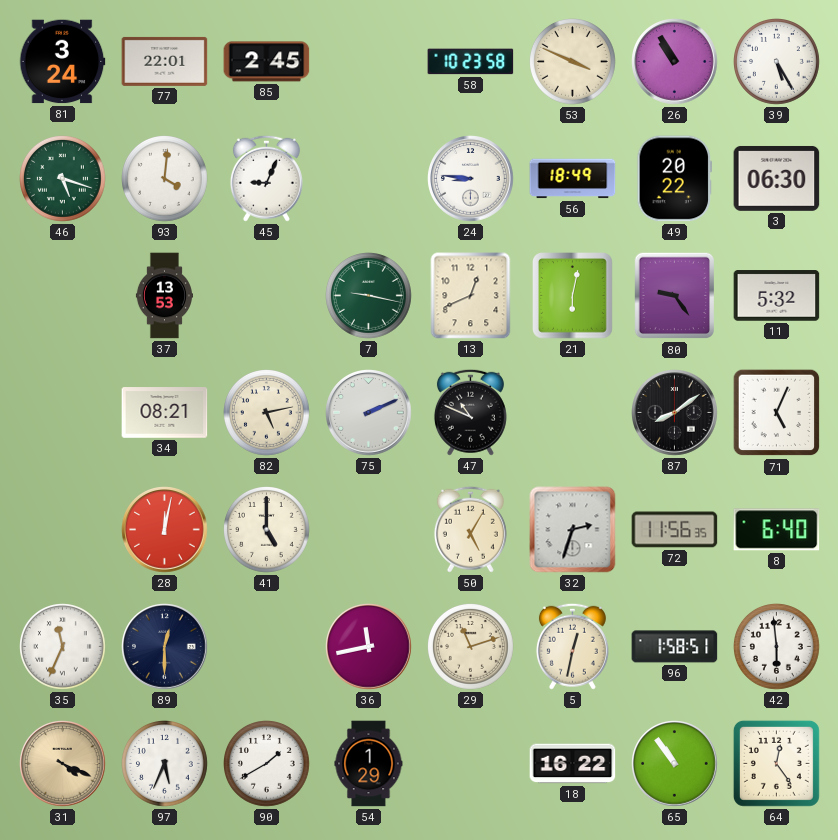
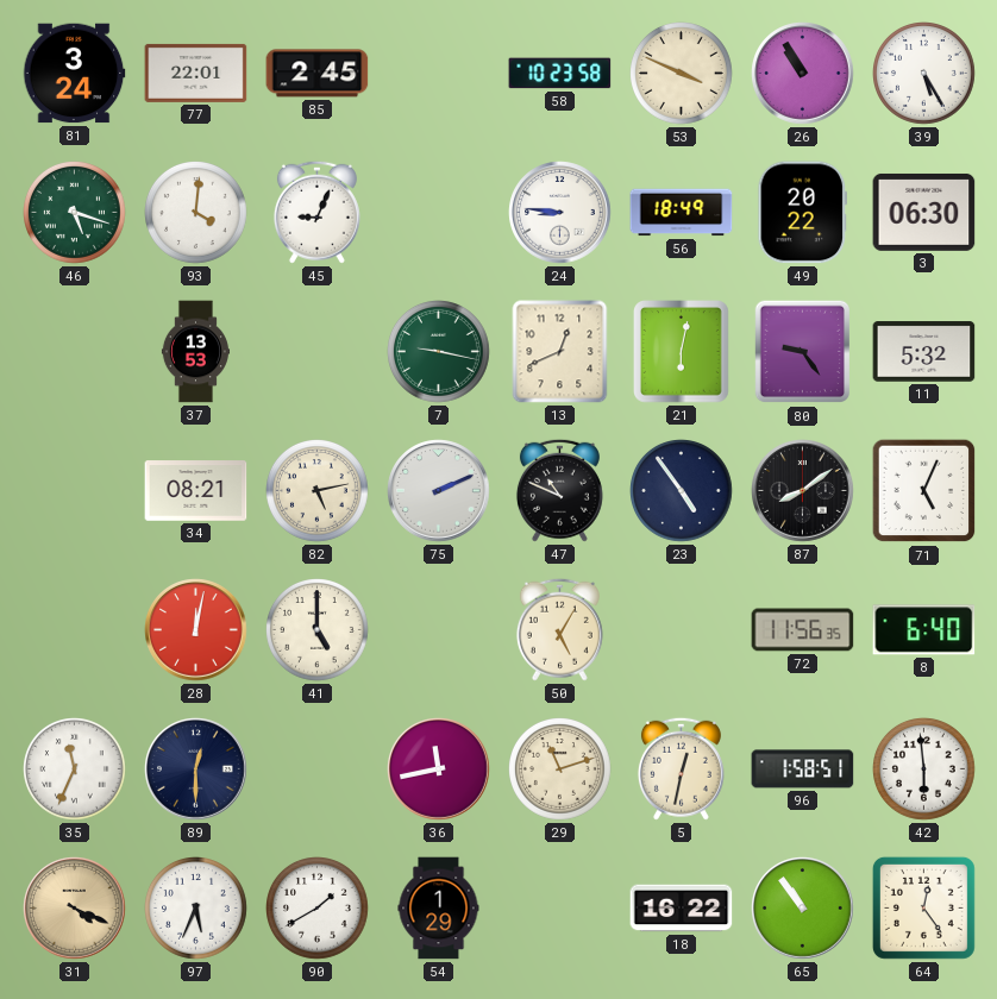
23: none -> 4:54 (682, 491)
32: 2:33 -> none (573, 530)
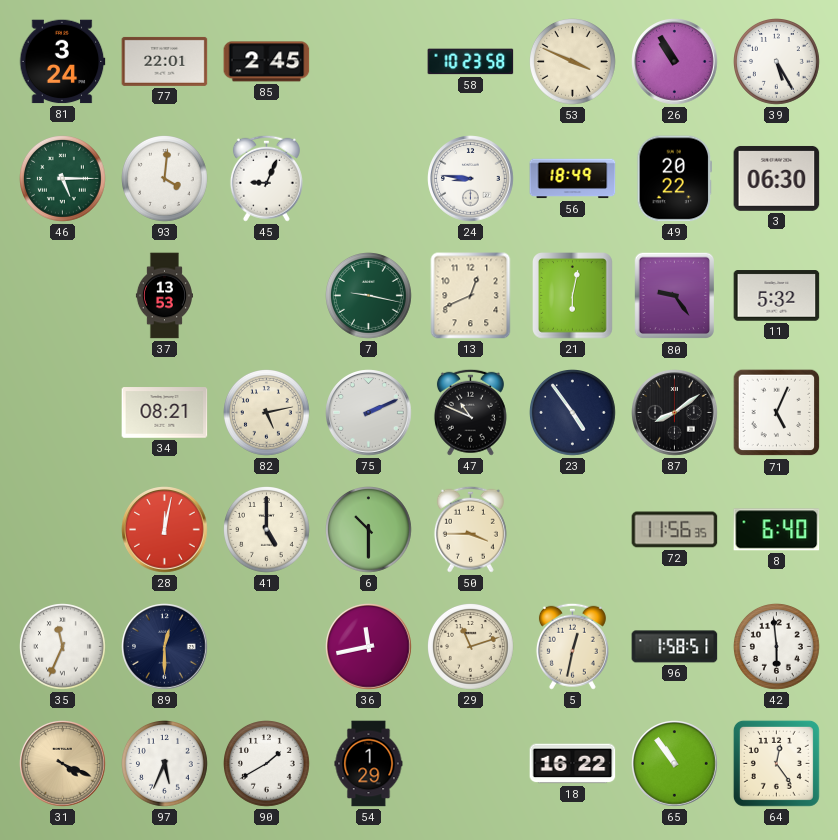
46: 5:18 -> 5:15 (63, 179)
6: none -> 10:30 (369, 530)
50: 5:05 -> 3:45 (470, 529)
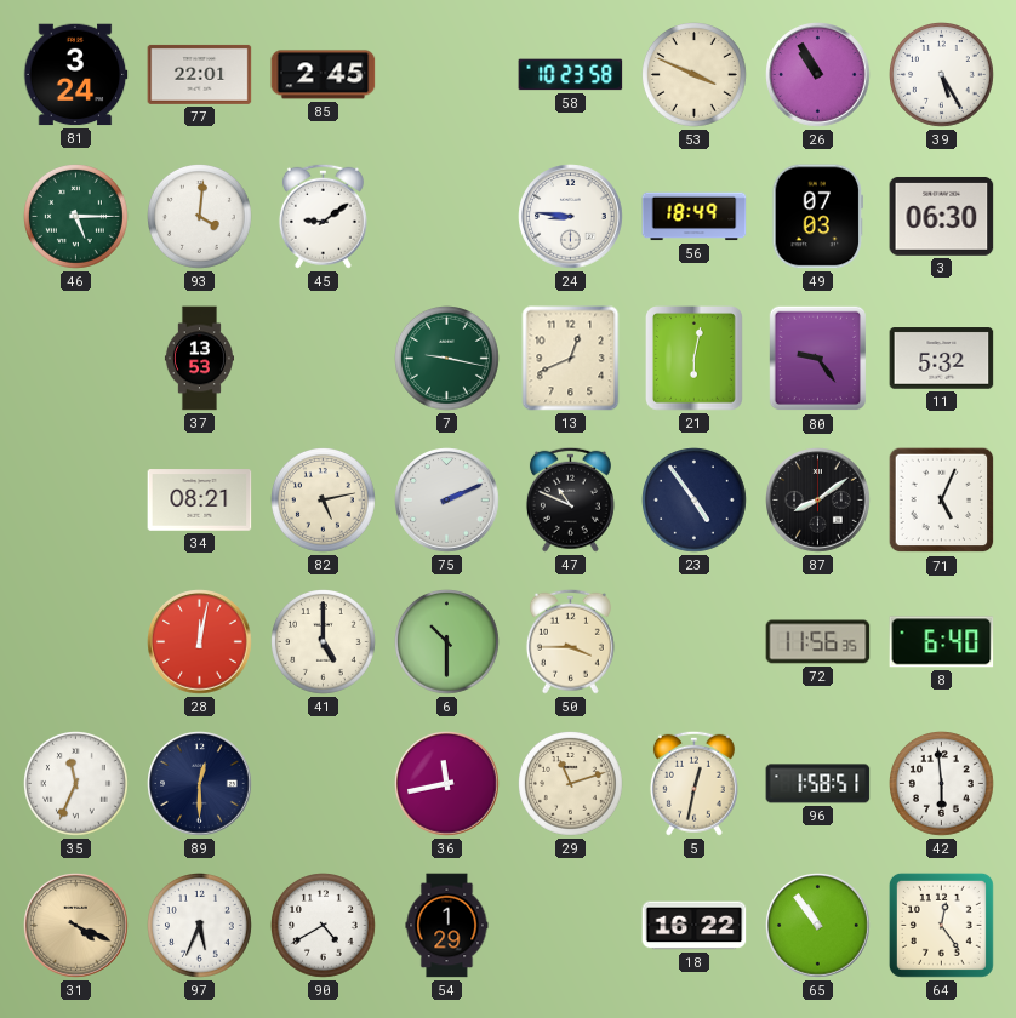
45: 9:04 -> 9:09 (323, 216)
49: 20:22 -> 07:03 (818, 217)
90: 1:40 -> 4:40 (324, 926)
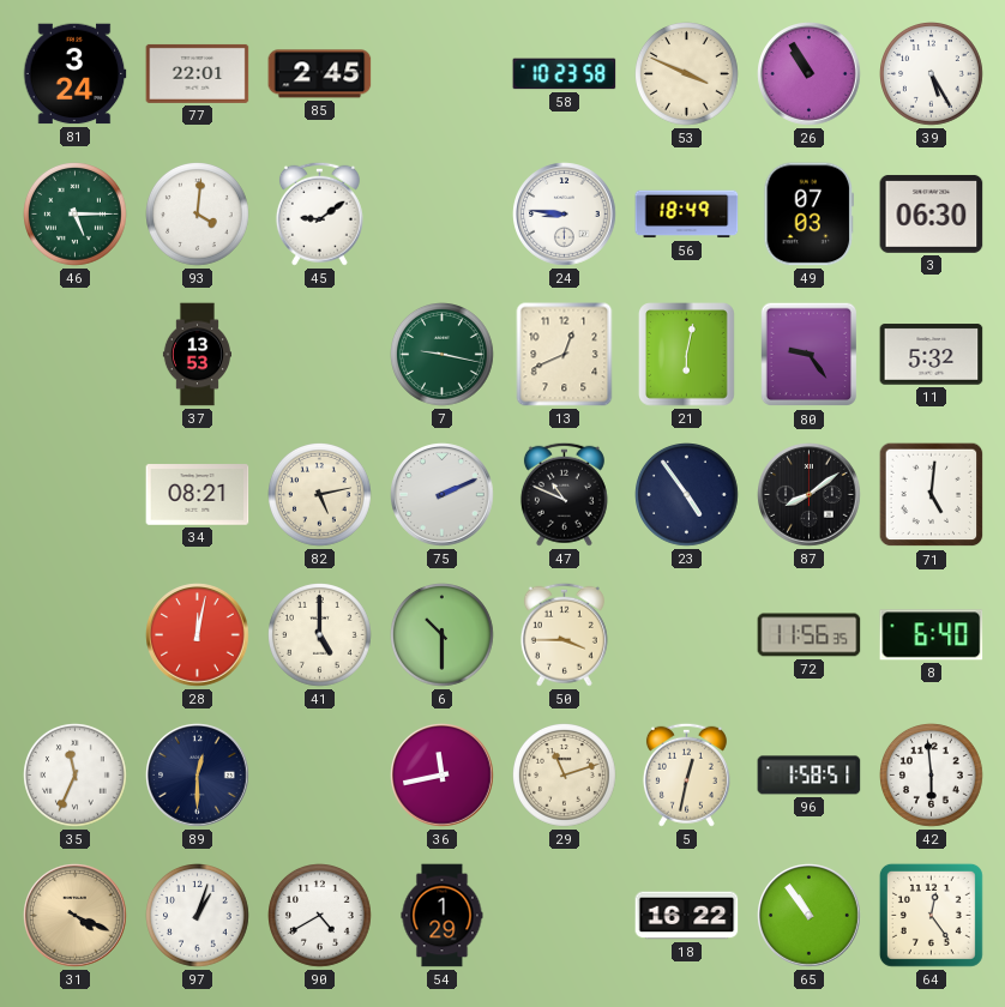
71: 5:04 -> 5:01 (932, 495)
97: 5:34 -> 1:03 (198, 916)
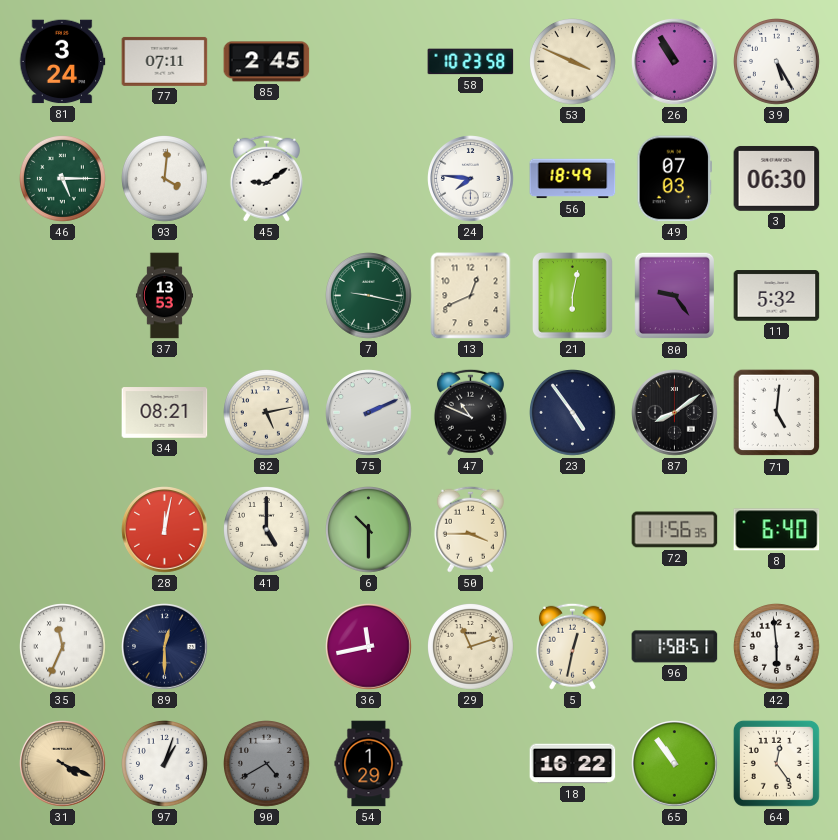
77: 22:01 -> 07:11 (165, 61)
24: 8:46 -> 7:46 (471, 179)
90 dial: white -> grey (267, 764)
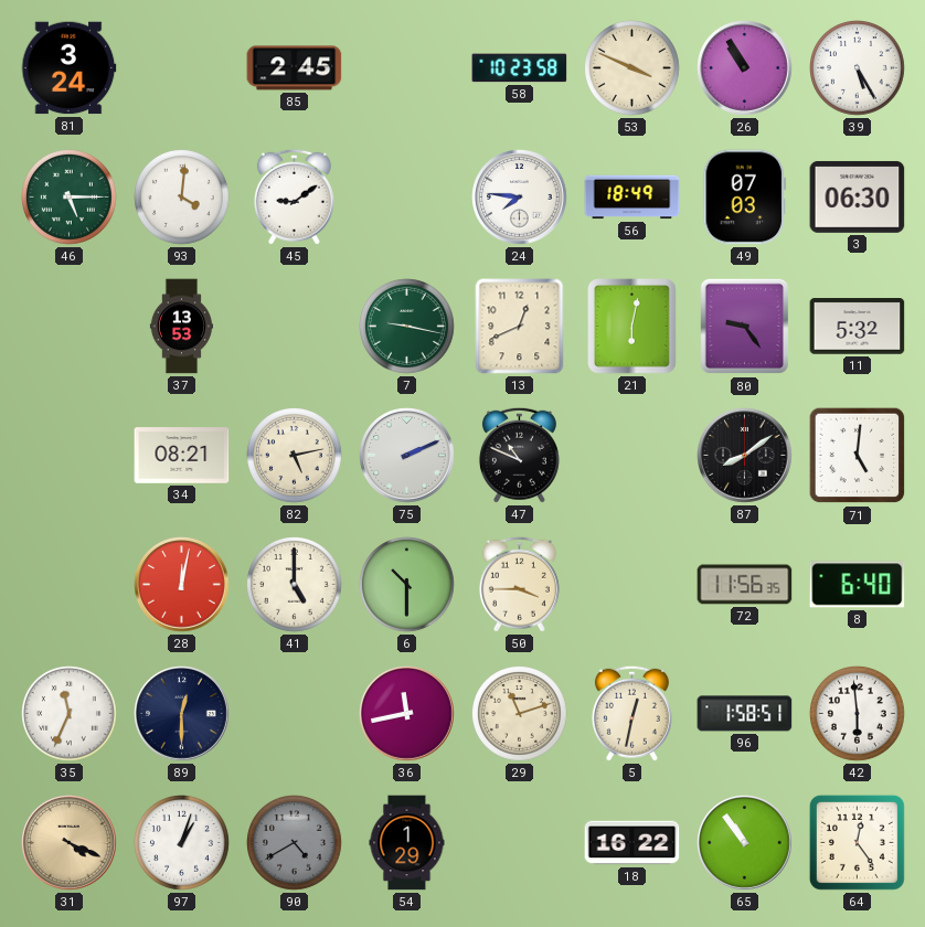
77: 07:11 -> none (165, 61)
23: 4:54 -> none (573, 413)
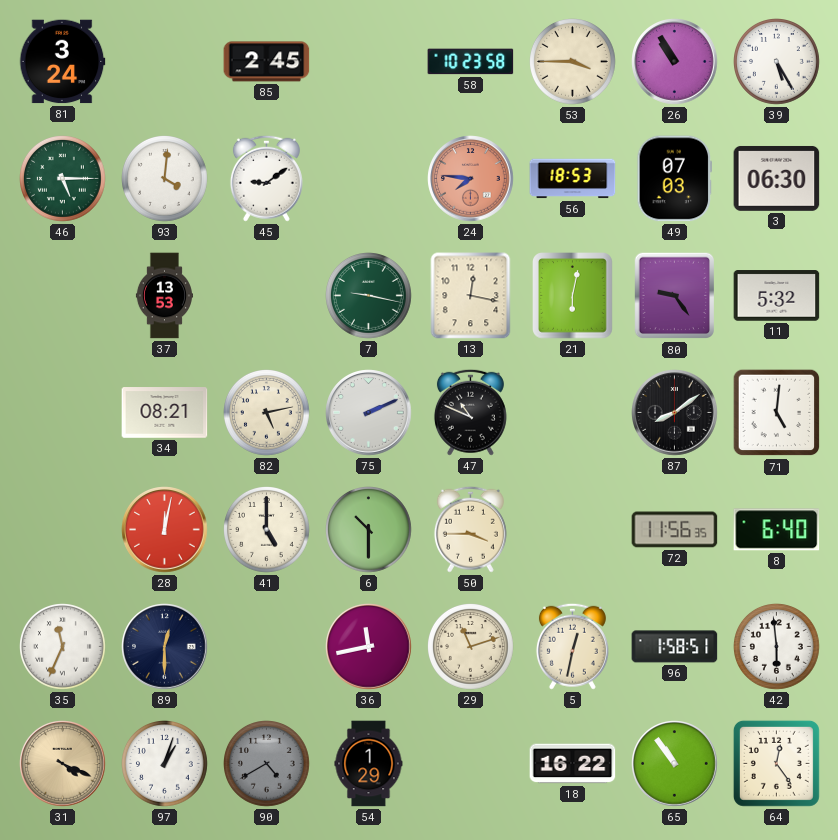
53: 3:49 -> 3:45 (573, 62)
24 dial: white -> salmon (471, 179)
56: 18:49 -> 18:53 (573, 179)
13: 12:41 -> 12:17 (471, 296)
